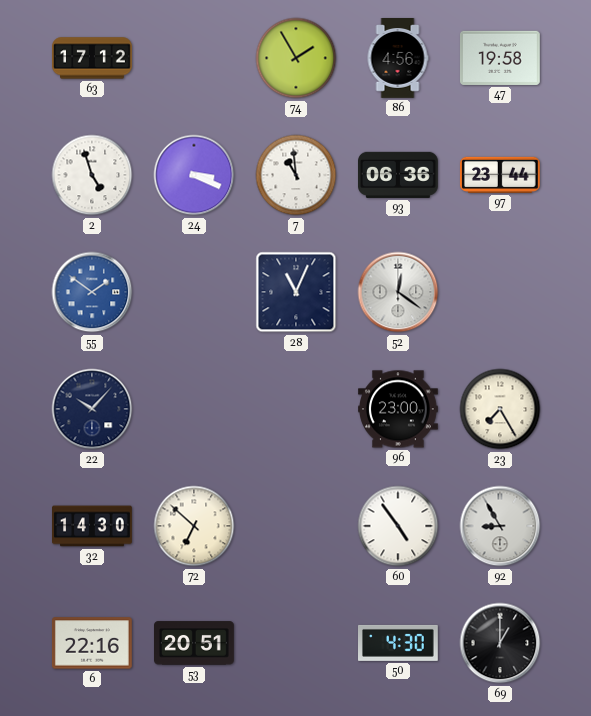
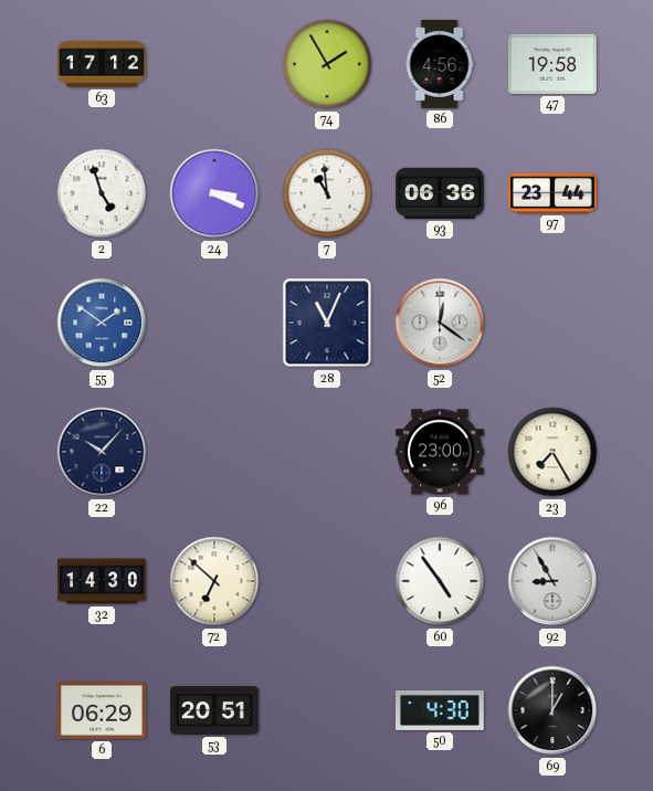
6: 22:16 -> 06:29 (102, 710)
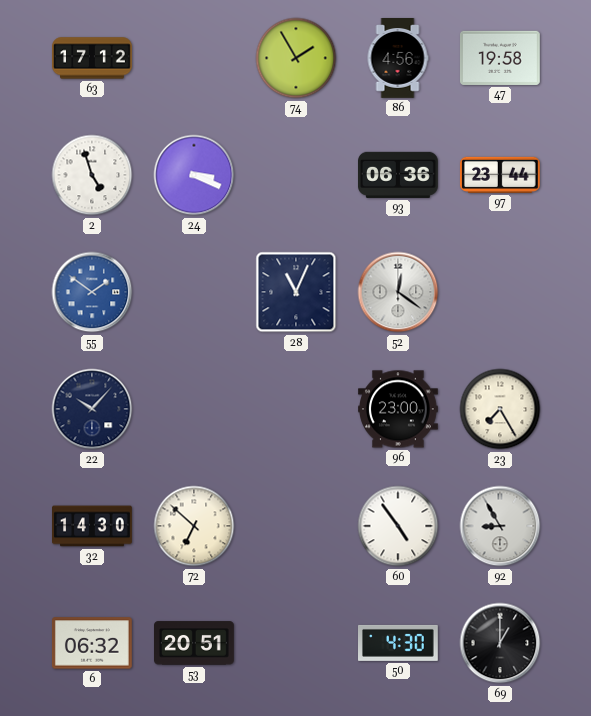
7: 10:59 -> none (327, 193)
6: 06:29 -> 06:32 (92, 643)
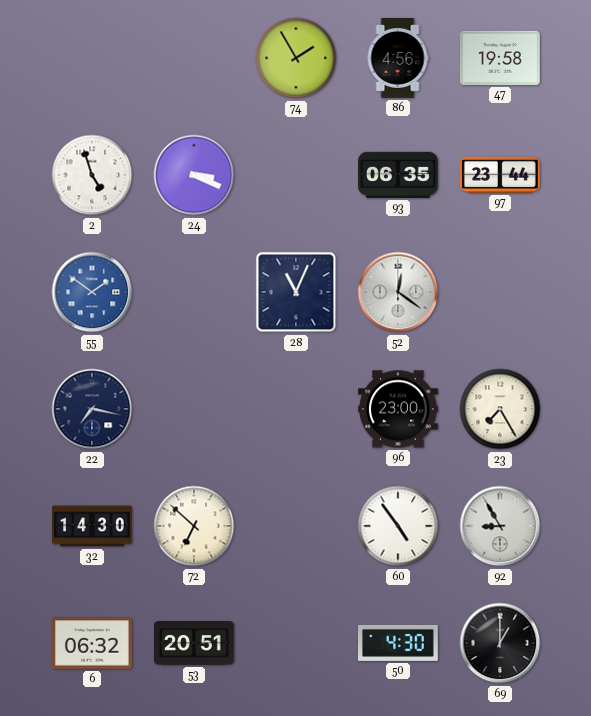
63: 17:12 -> none (93, 58)
93: 06:36 -> 06:35 (399, 175)
22: 10:07 -> 7:17 (92, 409)
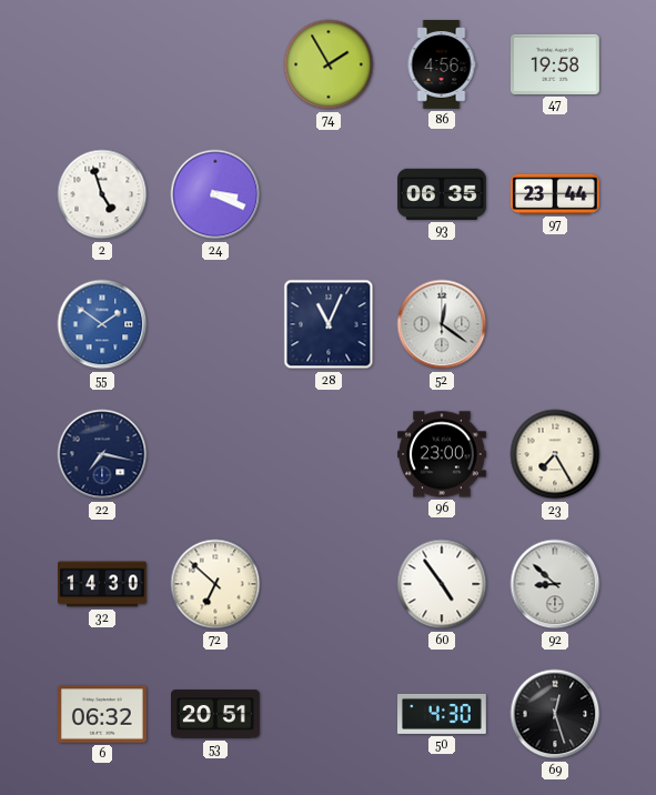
92: 8:55 -> 8:52 (555, 584)
69: 1:00 -> 12:27 (555, 714)
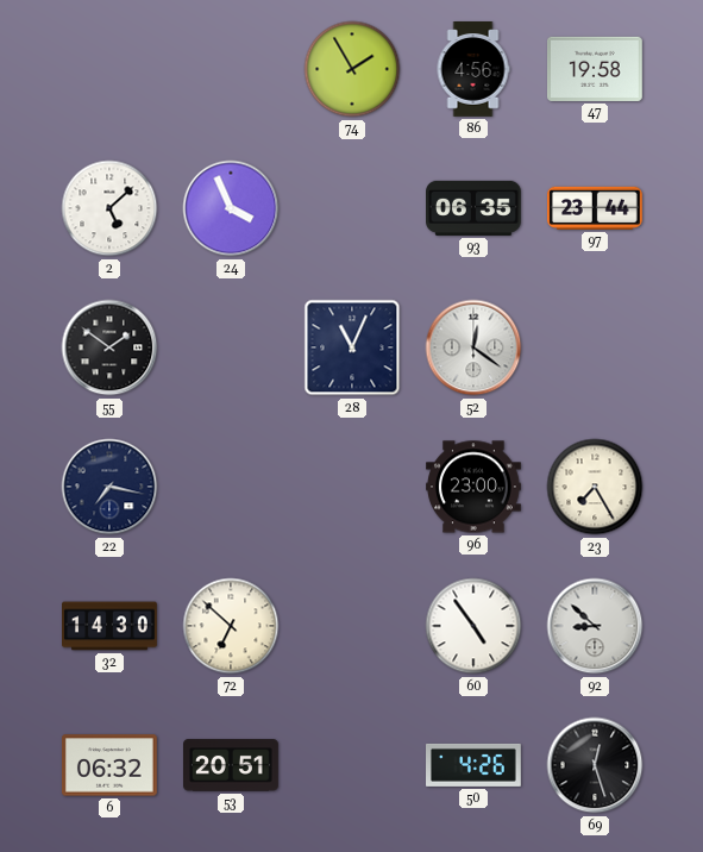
2: 4:57 -> 5:08 (109, 208)
24: 3:19 -> 3:56 (231, 208)
55 dial: blue -> black (109, 347)
50: 4:30 -> 4:26 (475, 765)
